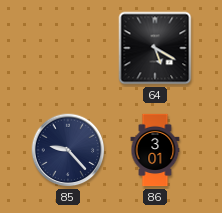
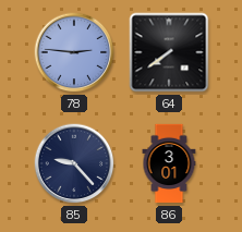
78: none -> 2:46 (74, 52)
64: 5:20 -> 7:39 (169, 52)
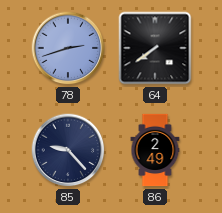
78: 2:46 -> 2:42 (68, 48)
86: 3:01 -> 2:49 (155, 150)
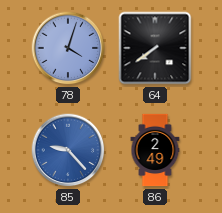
78: 2:42 -> 4:03 (68, 48)
85 dial: navy -> blue (68, 150)
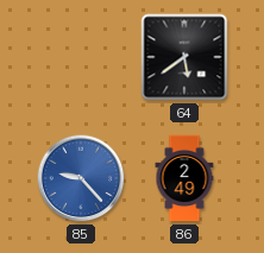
78: 4:03 -> none (68, 48)
64: 7:39 -> 5:39 (184, 57)
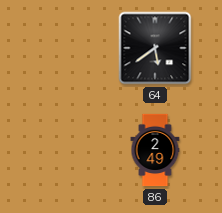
85: 9:23 -> none (81, 178)
